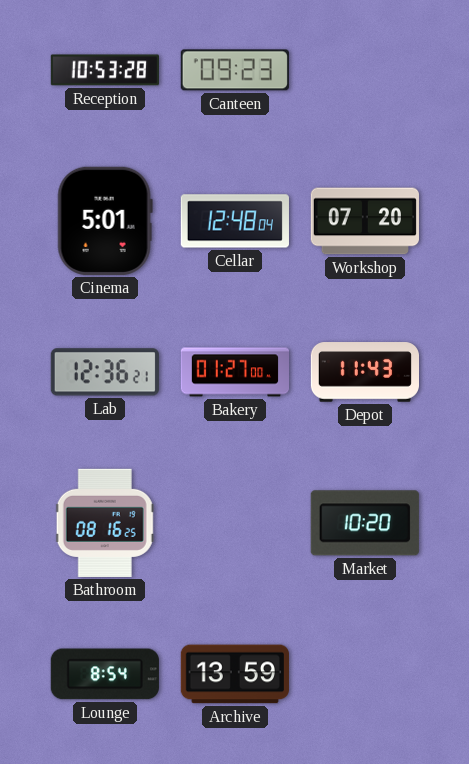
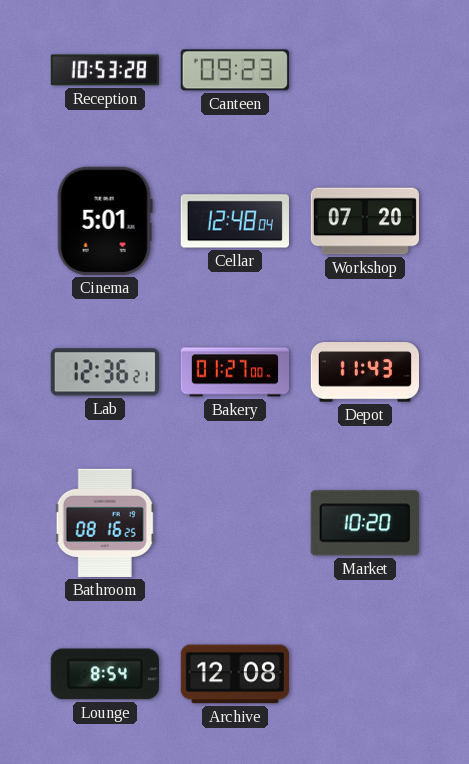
Archive: 13:59 -> 12:08 (235, 674)
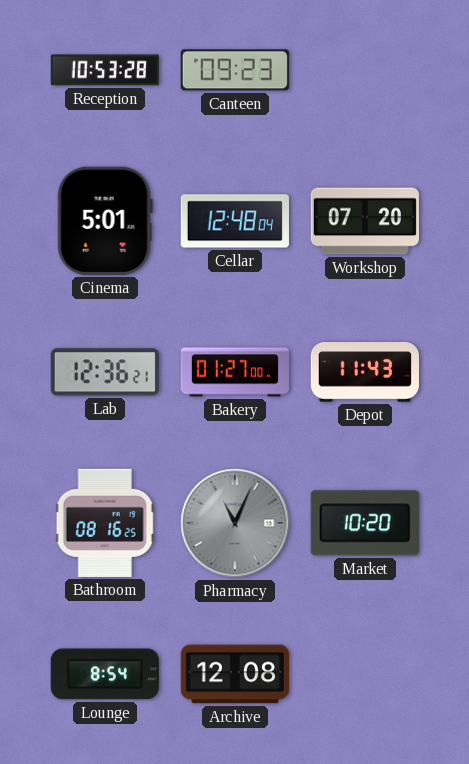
Pharmacy: none -> 11:04 (235, 523)
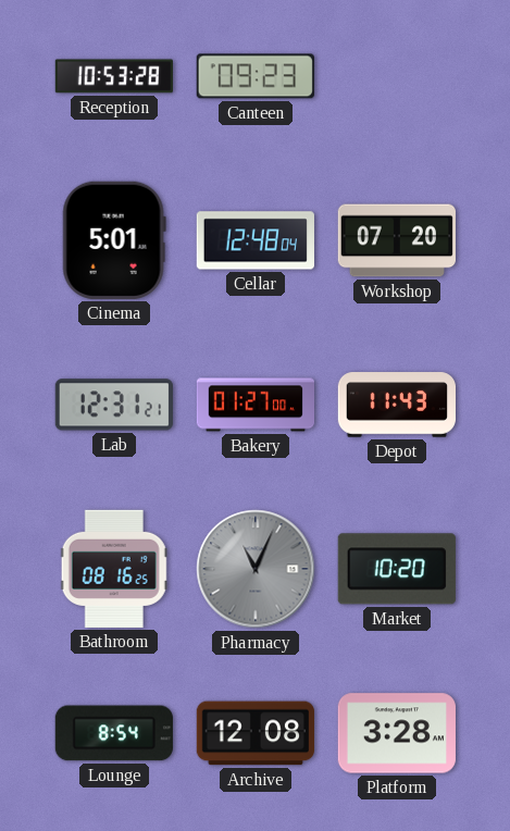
Lab: 12:36 -> 12:31 (114, 405)
Platform: none -> 3:28 (397, 733)
